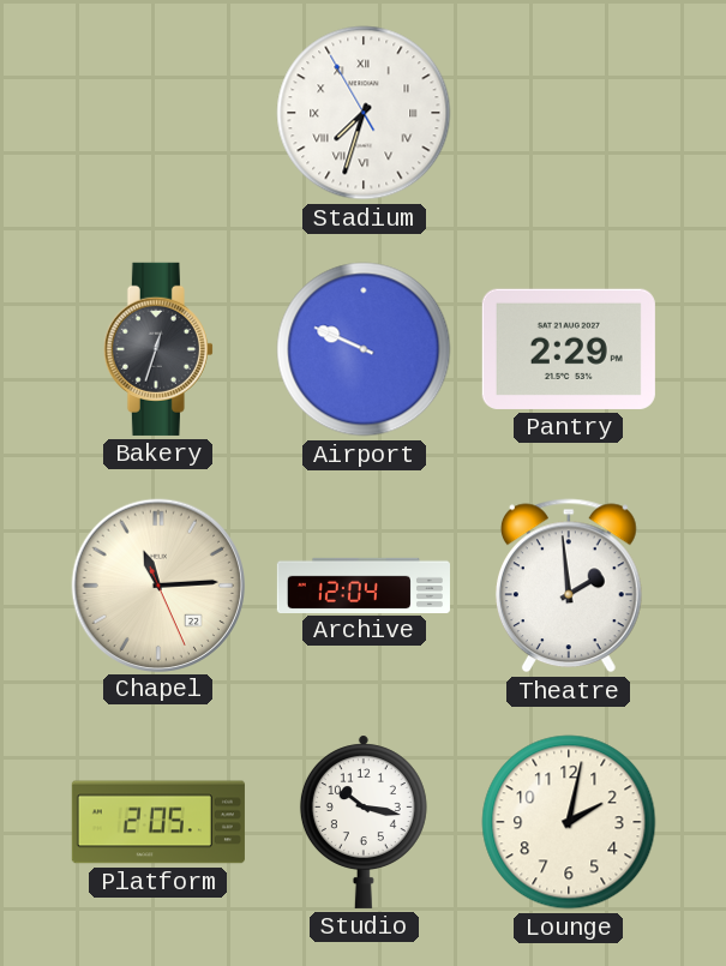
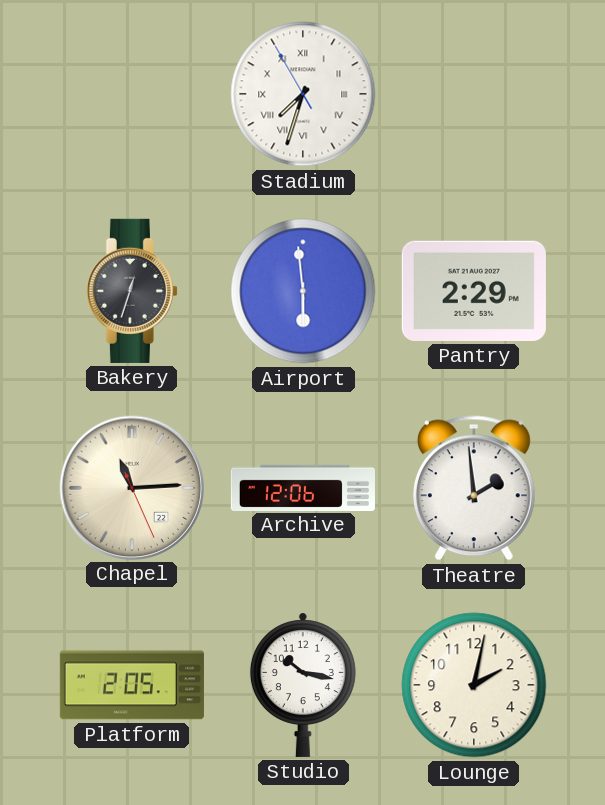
Airport: 9:49 -> 5:59 (303, 291)
Archive: 12:04 -> 12:06 (303, 487)
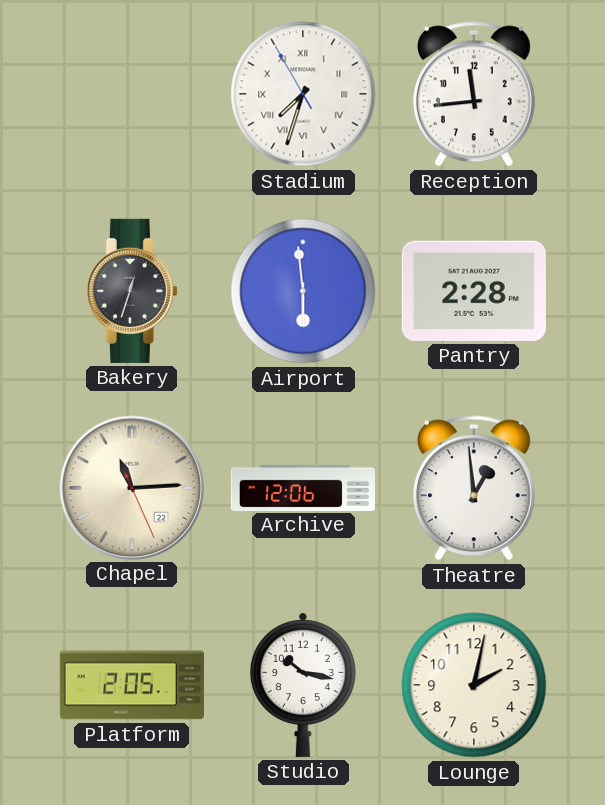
Reception: none -> 11:44 (474, 94)
Pantry: 2:29 -> 2:28 (474, 291)
Theatre: 1:59 -> 12:59 (474, 488)
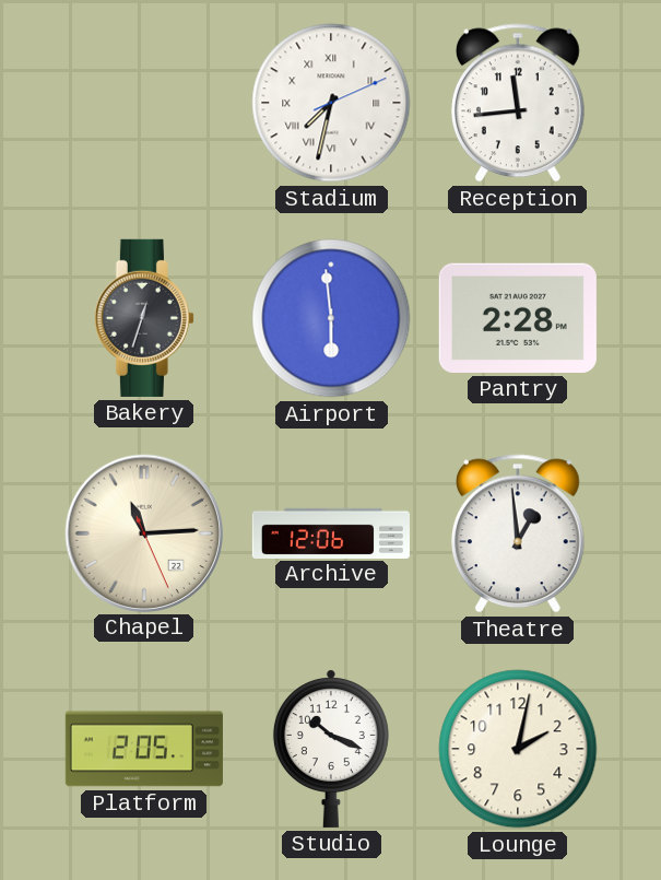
Stadium: 7:32:55 -> 7:32:11 (331, 103)
Studio: 10:17 -> 10:19 (331, 749)
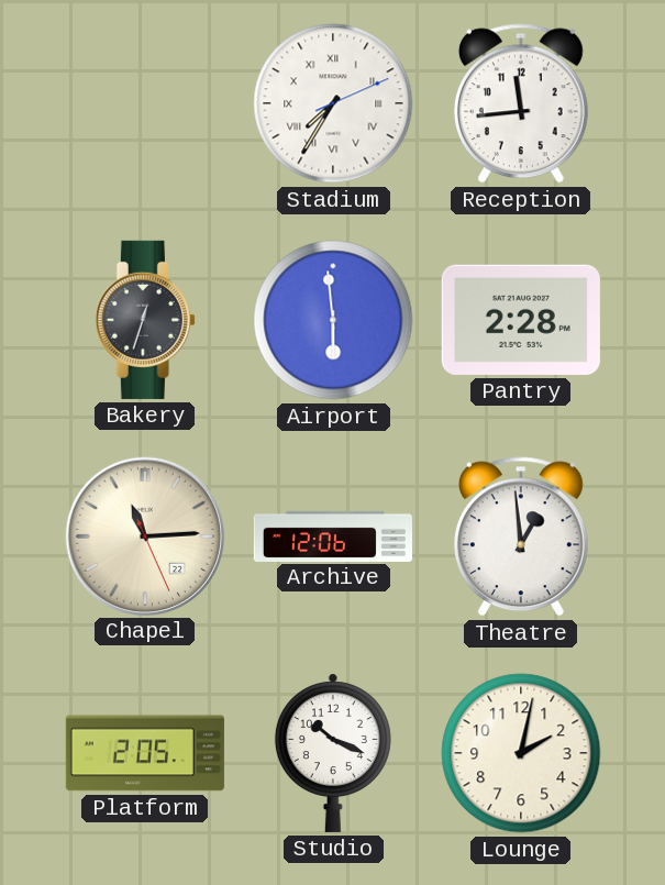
Stadium: 7:32 -> 7:35 (333, 103)
